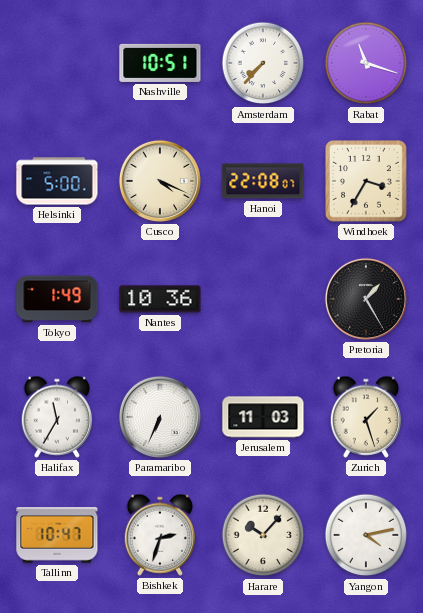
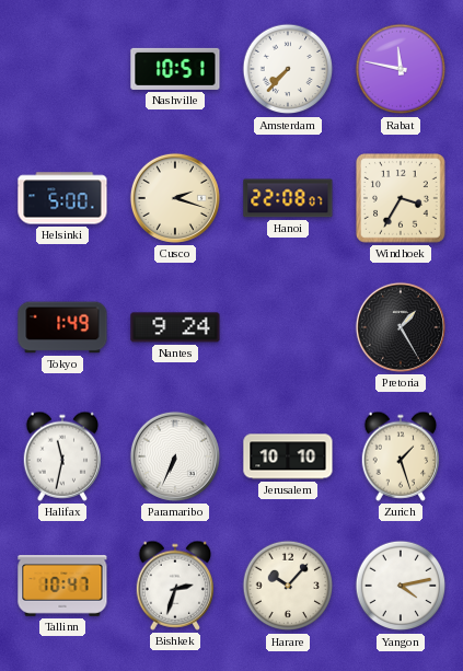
Rabat: 11:18 -> 11:47 (401, 69)
Cusco: 4:19 -> 2:18 (175, 198)
Nantes: 10:36 -> 9:24 (175, 327)
Halifax: 11:35 -> 11:32 (62, 456)
Jerusalem: 11:03 -> 10:10 (288, 456)
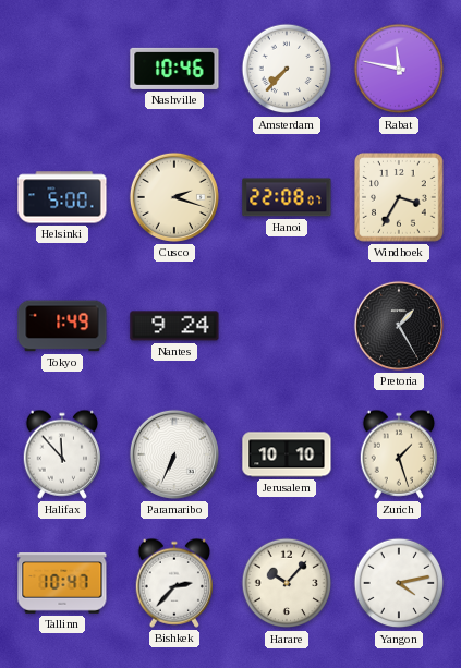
Nashville: 10:51 -> 10:46 (174, 69)
Halifax: 11:32 -> 11:53 (62, 454)
Bishkek: 2:33 -> 2:37 (174, 583)
